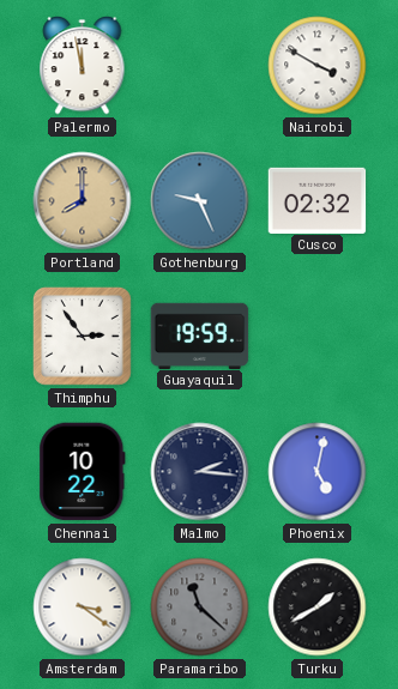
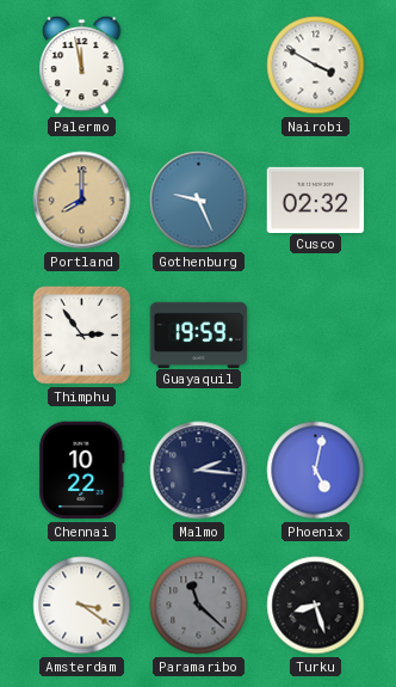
Turku: 1:40 -> 8:27 (316, 606)
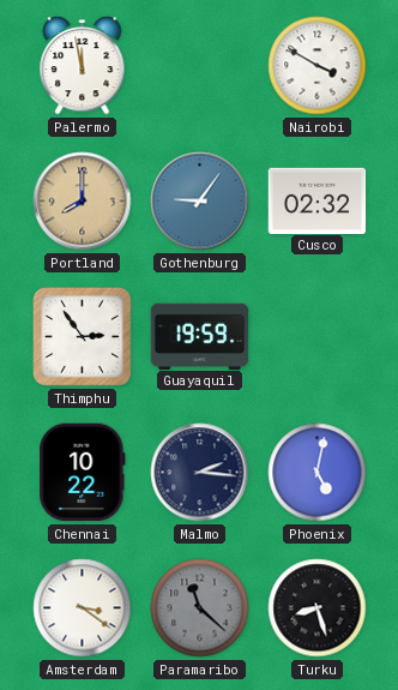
Gothenburg: 9:26 -> 9:06 (200, 202)
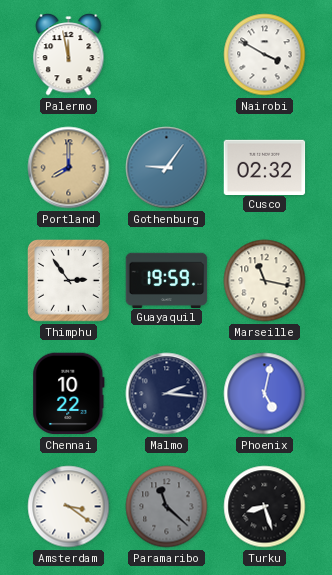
Marseille: none -> 11:17 (265, 281)
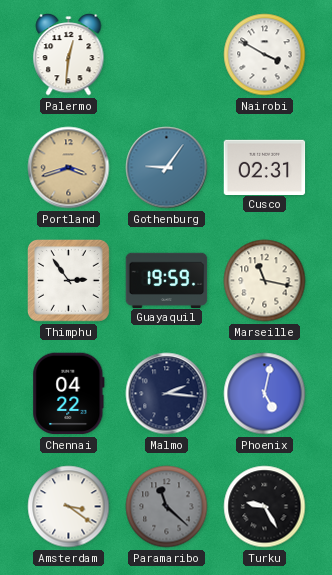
Palermo: 11:58 -> 12:31 (69, 55)
Portland: 8:00 -> 3:42 (69, 168)
Cusco: 02:32 -> 02:31 (265, 167)
Chennai: 10:22 -> 04:22 (69, 394)
Turku: 8:27 -> 9:25 (265, 507)
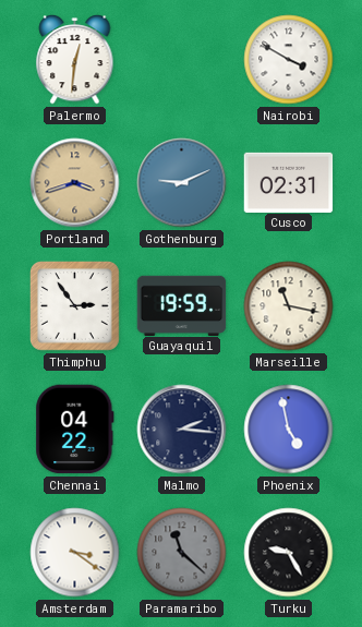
Gothenburg: 9:06 -> 9:11 (182, 183)
Phoenix: 5:02 -> 4:58 (289, 430)
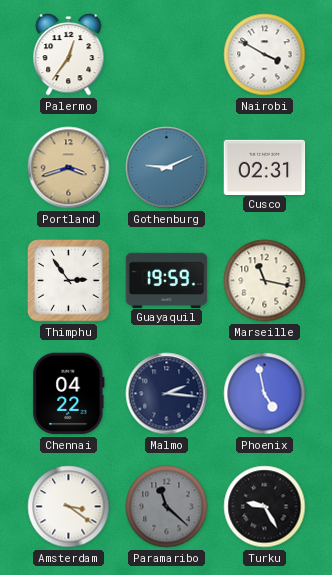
Palermo: 12:31 -> 12:36 (69, 55)
